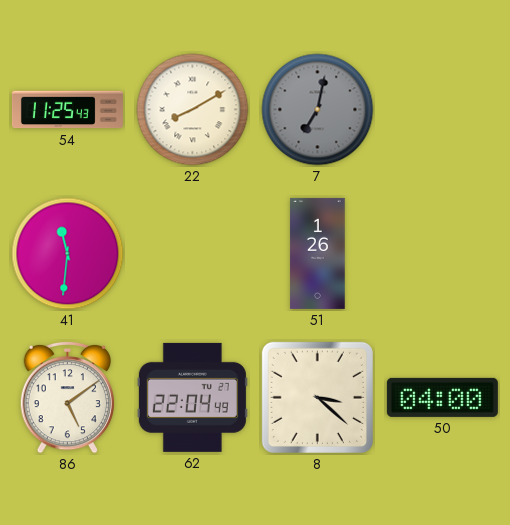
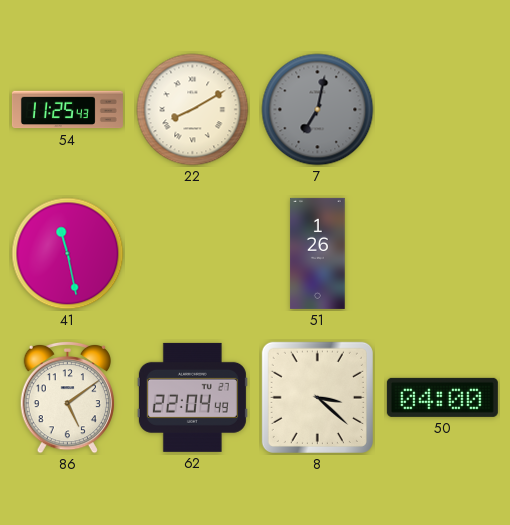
41: 11:31 -> 11:28 (68, 254)
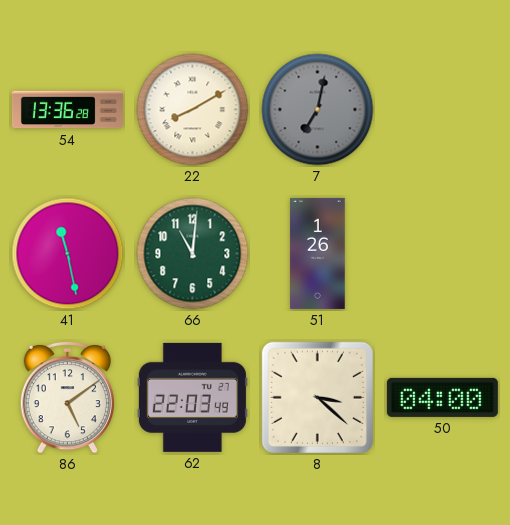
54: 11:25 -> 13:36 (67, 110)
66: none -> 11:01 (193, 254)
62: 22:04 -> 22:03 (192, 397)
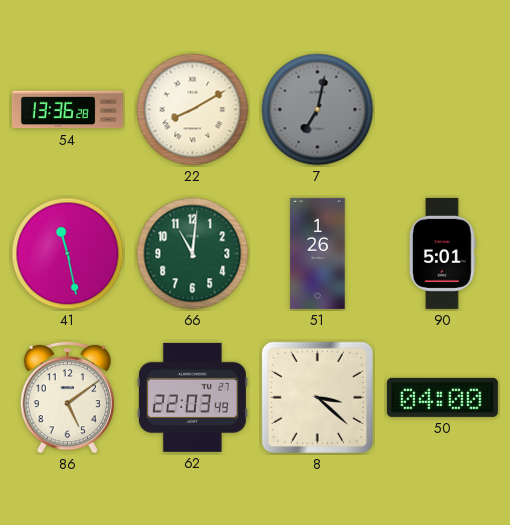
90: none -> 5:01 (443, 253)
